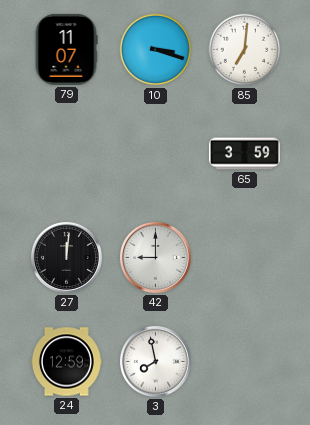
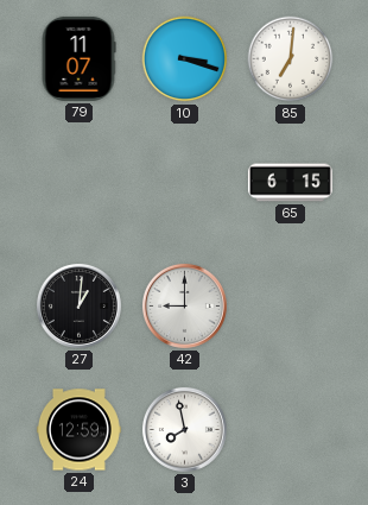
65: 3:59 -> 6:15 (290, 183)
27: 12:01 -> 1:01 (78, 305)
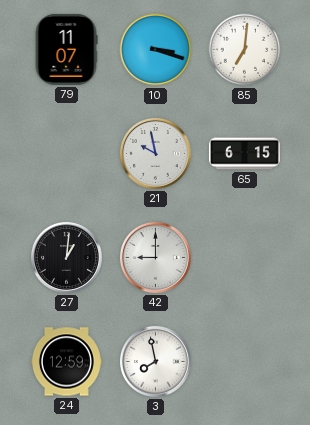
21: none -> 9:58 (155, 153)
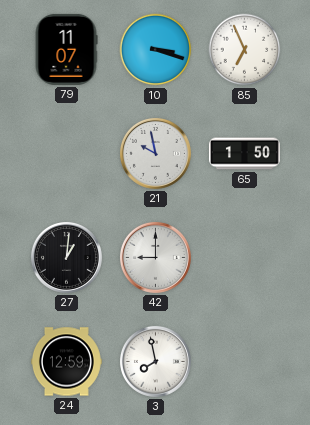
85: 7:01 -> 6:56 (245, 50)
65: 6:15 -> 1:50 (244, 154)
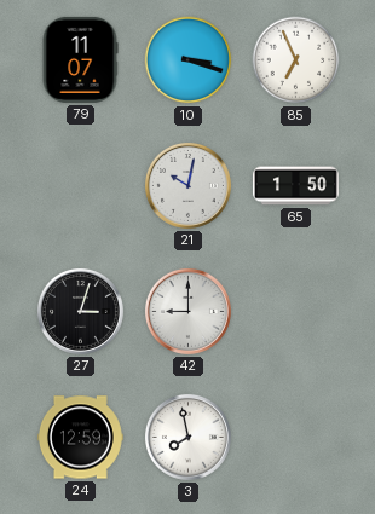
21: 9:58 -> 10:02 (187, 185)
27: 1:01 -> 3:03 (80, 311)
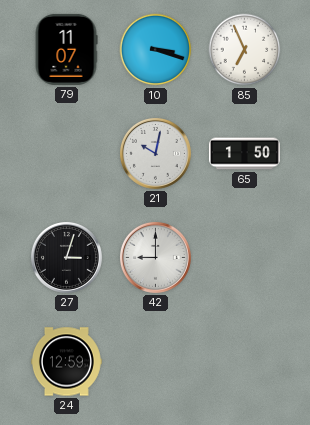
3: 7:58 -> none (187, 437)
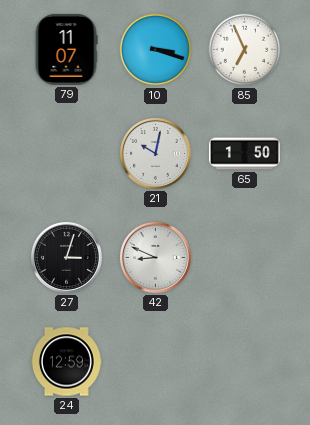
42: 9:00 -> 8:49 (155, 257)
